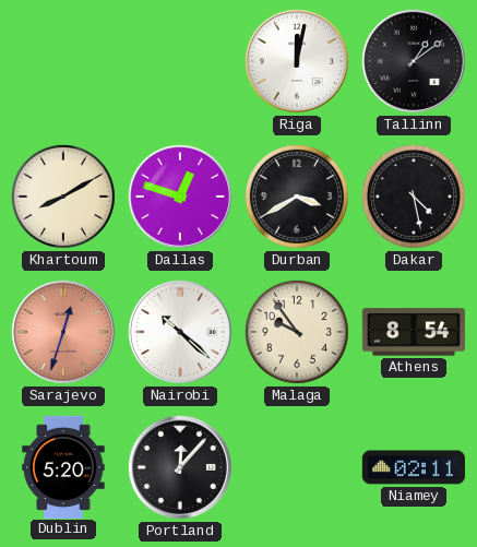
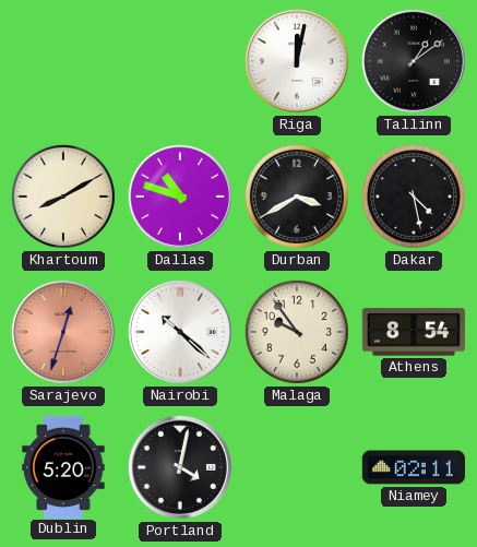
Dallas: 12:48 -> 10:48 (180, 197)
Portland: 12:07 -> 4:02 (180, 467)
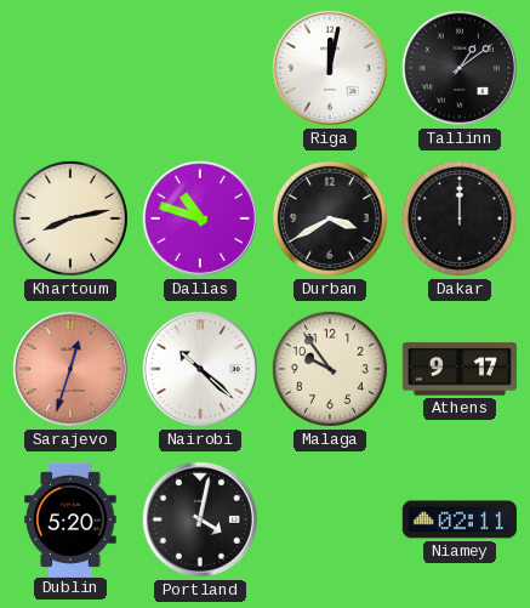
Khartoum: 8:10 -> 8:13 (70, 218)
Dakar: 4:28 -> 12:00 (460, 218)
Athens: 8:54 -> 9:17 (460, 369)
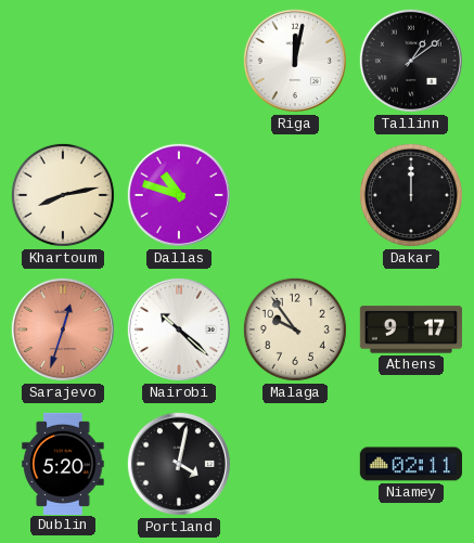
Durban: 3:40 -> none (330, 218)
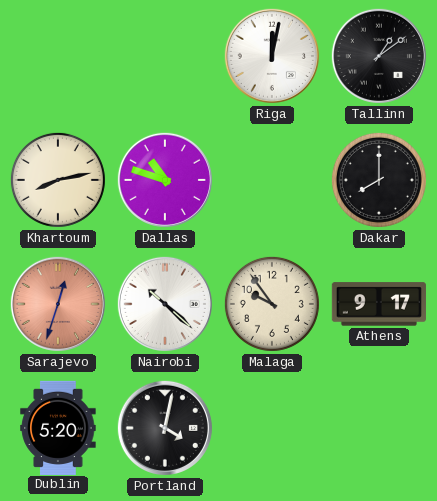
Dakar: 12:00 -> 8:00 (379, 180)
Niamey: 02:11 -> none (411, 464)
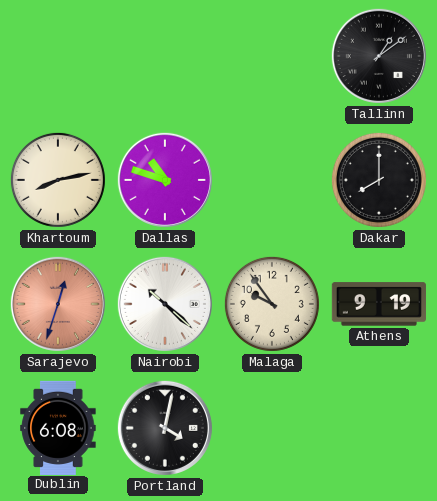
Riga: 12:02 -> none (272, 56)
Athens: 9:17 -> 9:19 (379, 304)
Dublin: 5:20 -> 6:08 (58, 427)
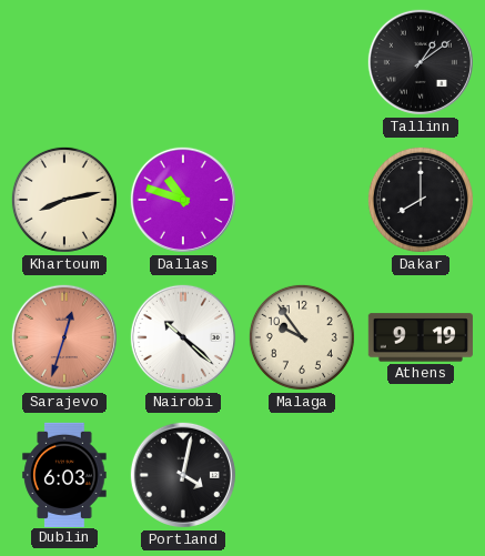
Dublin: 6:08 -> 6:03 (64, 474)
